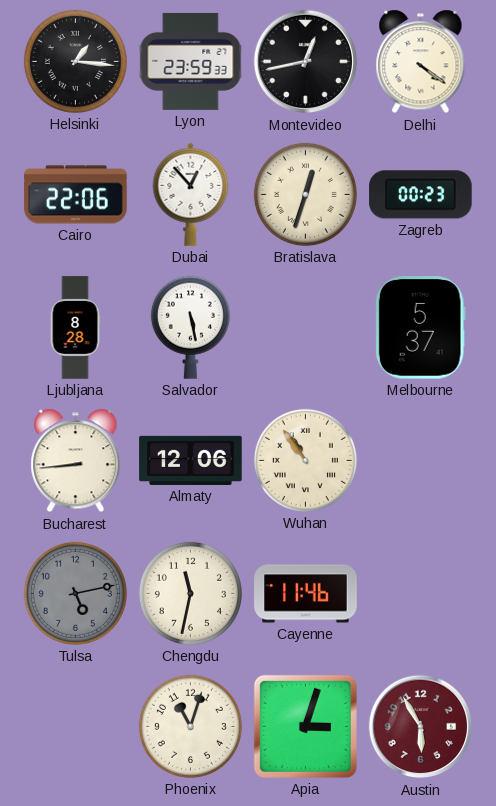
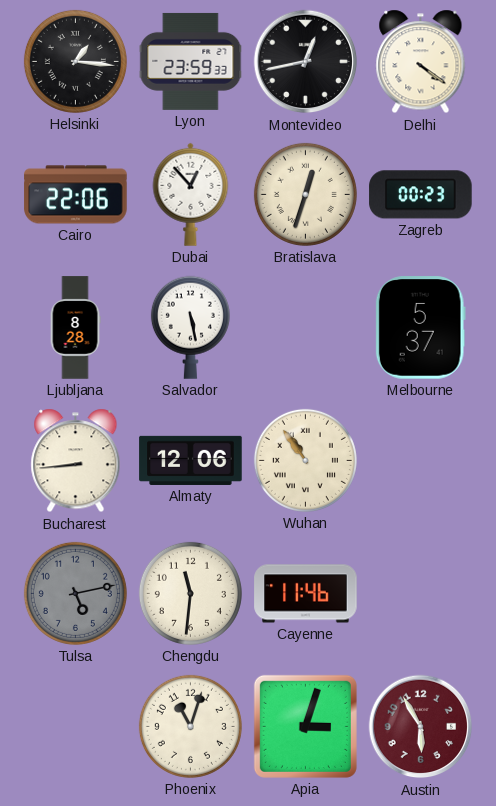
Chengdu: 11:32 -> 11:31 (190, 593)
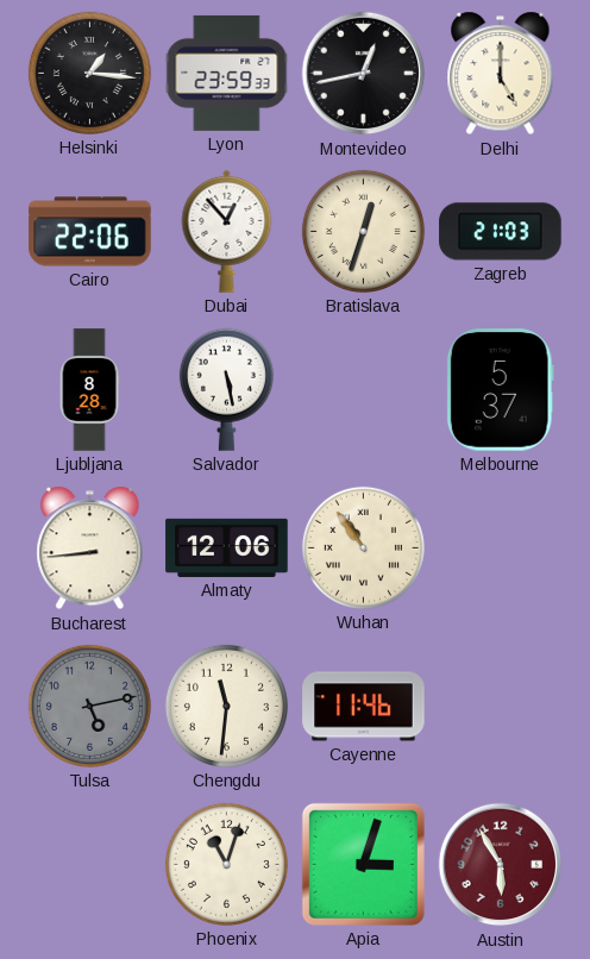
Delhi: 4:21 -> 5:00 (501, 74)
Zagreb: 00:23 -> 21:03 (501, 232)
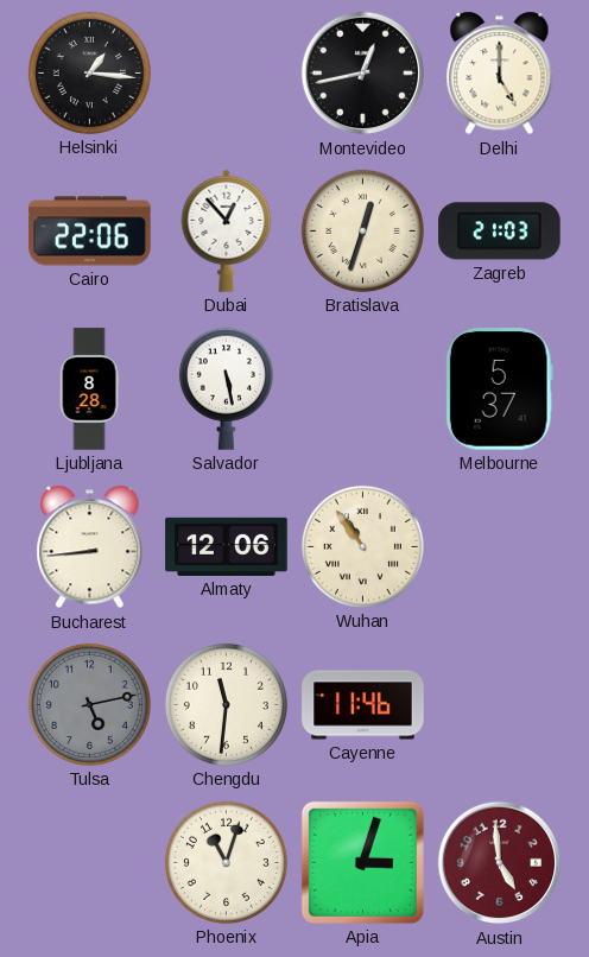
Lyon: 23:59 -> none (227, 73)
Austin: 5:55 -> 4:59 (500, 863)
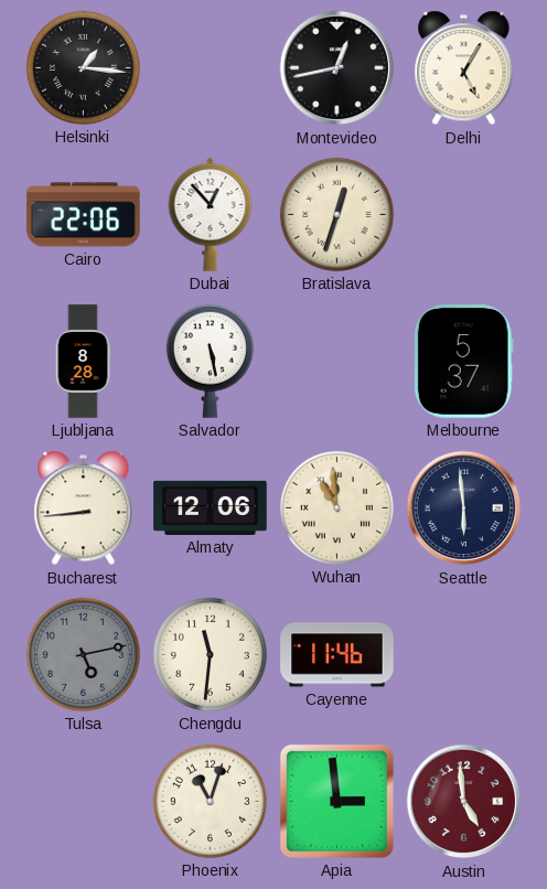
Delhi: 5:00 -> 5:05 (464, 68)
Zagreb: 21:03 -> none (500, 232)
Wuhan: 10:54 -> 10:59 (336, 507)
Seattle: none -> 5:59 (464, 508)
Apia: 3:03 -> 2:59 (336, 801)
